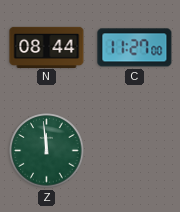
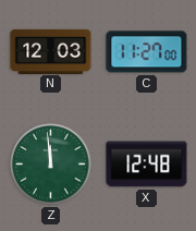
N: 08:44 -> 12:03 (51, 51)
X: none -> 12:48 (147, 165)
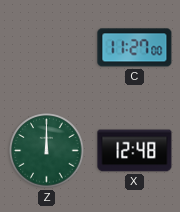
N: 12:03 -> none (51, 51)
Z: 11:59 -> 12:00 (47, 151)
